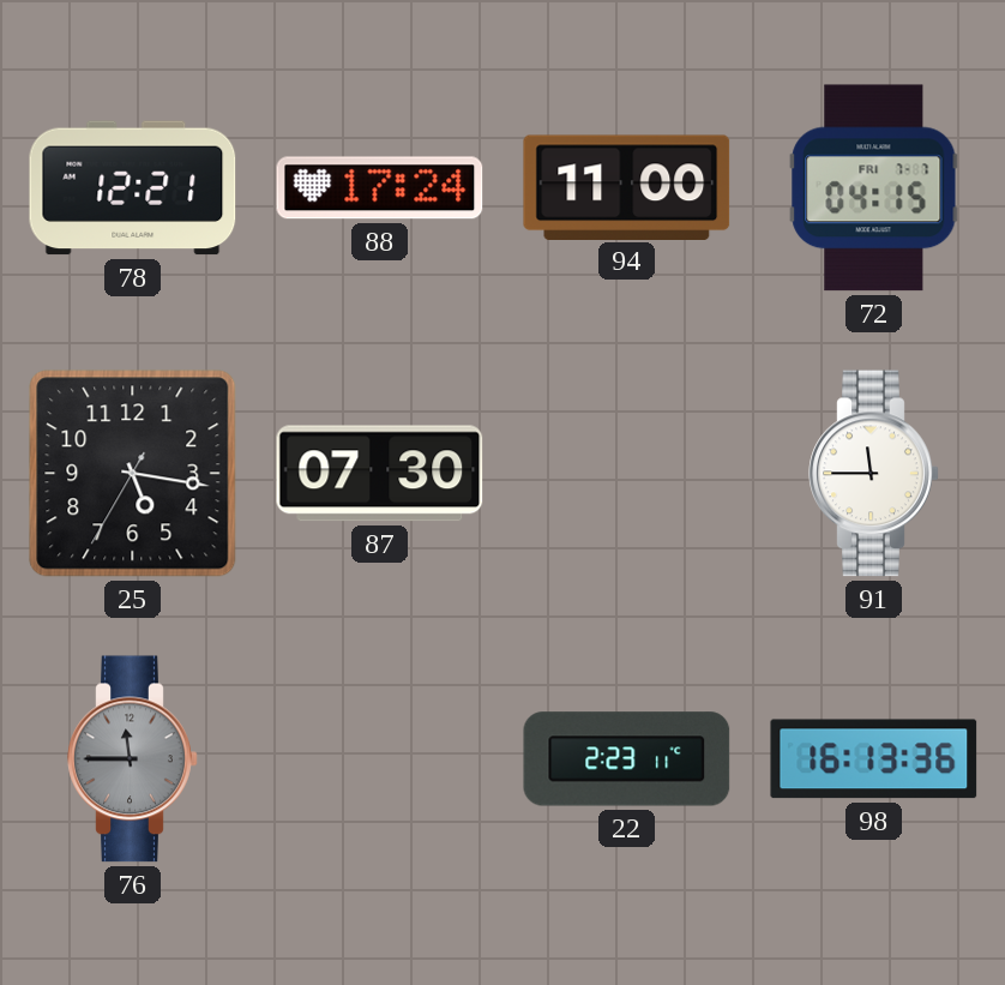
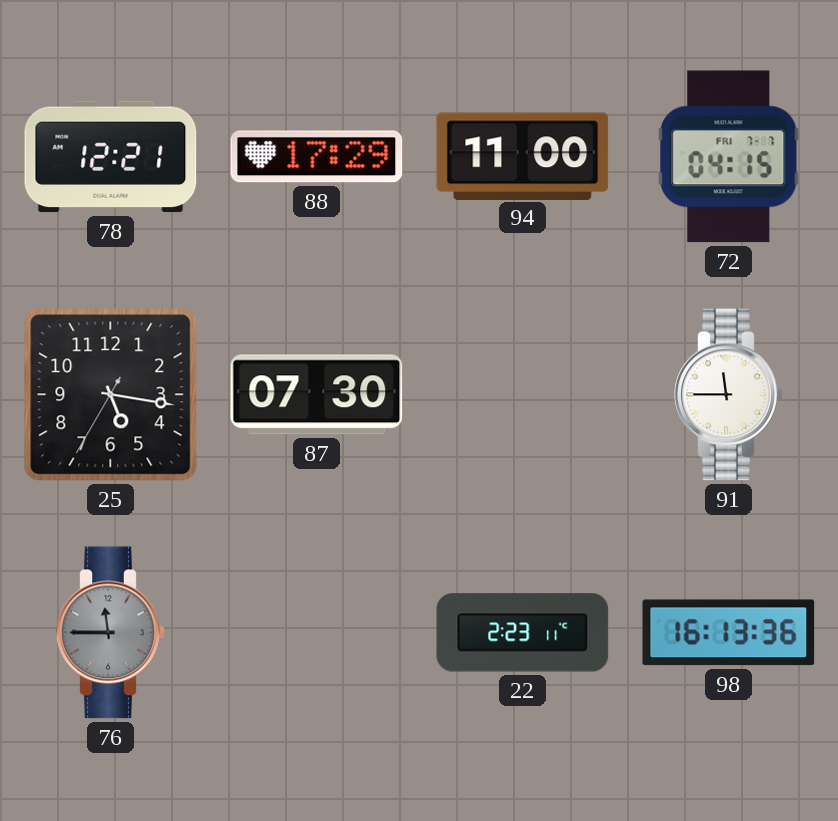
88: 17:24 -> 17:29 (317, 157)
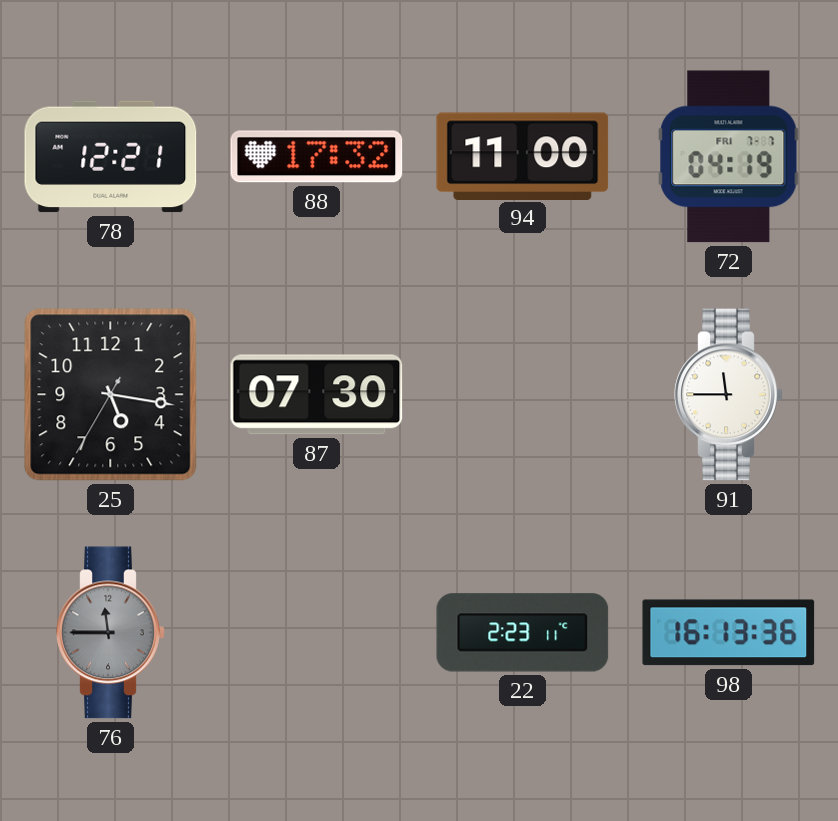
88: 17:29 -> 17:32 (317, 157)
72: 04:15 -> 04:19 (729, 157)
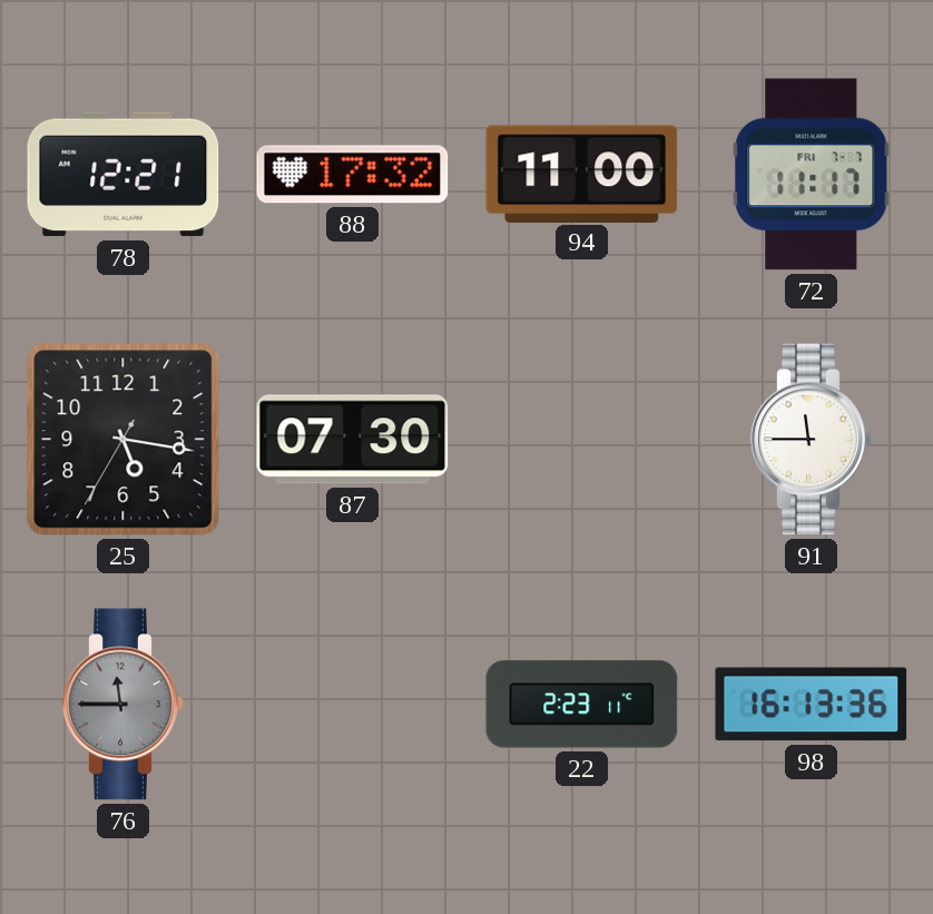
72: 04:19 -> 11:17 (812, 175)
